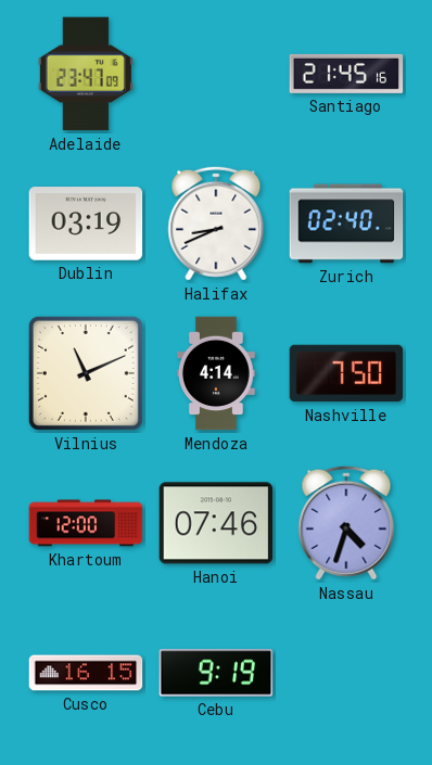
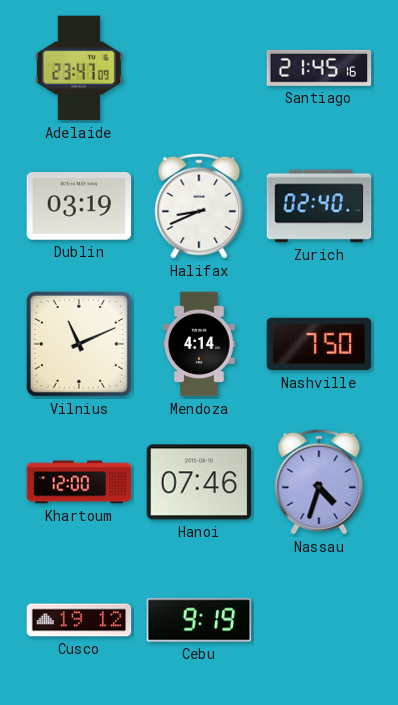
Cusco: 16:15 -> 19:12 (79, 620)
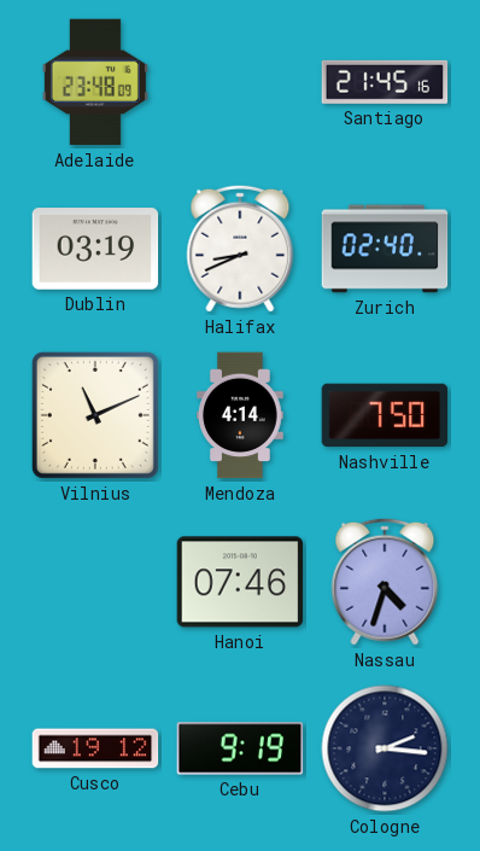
Adelaide: 23:47 -> 23:48 (95, 82)
Khartoum: 12:00 -> none (79, 482)
Cologne: none -> 2:16 (385, 748)
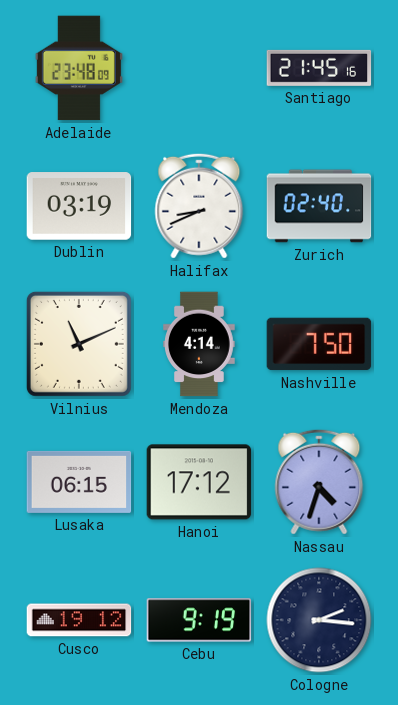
Lusaka: none -> 06:15 (79, 482)
Hanoi: 07:46 -> 17:12 (199, 482)
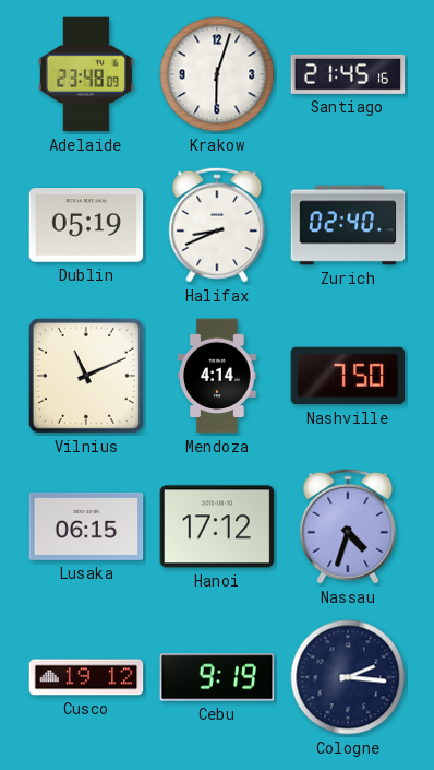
Krakow: none -> 6:03 (217, 74)
Dublin: 03:19 -> 05:19 (86, 225)
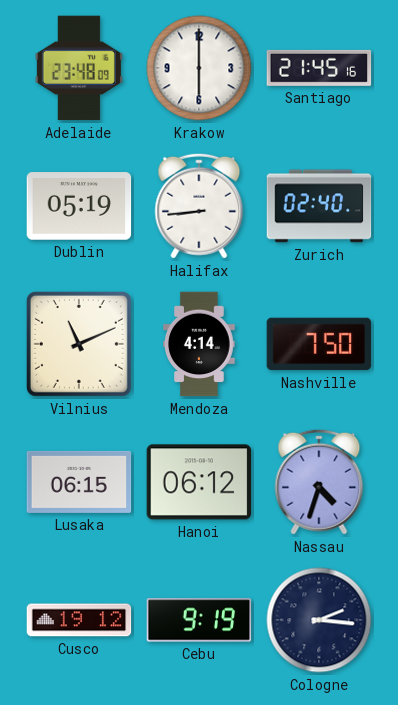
Krakow: 6:03 -> 6:00 (199, 68)
Halifax: 8:41 -> 8:44 (199, 206)
Hanoi: 17:12 -> 06:12 (199, 482)
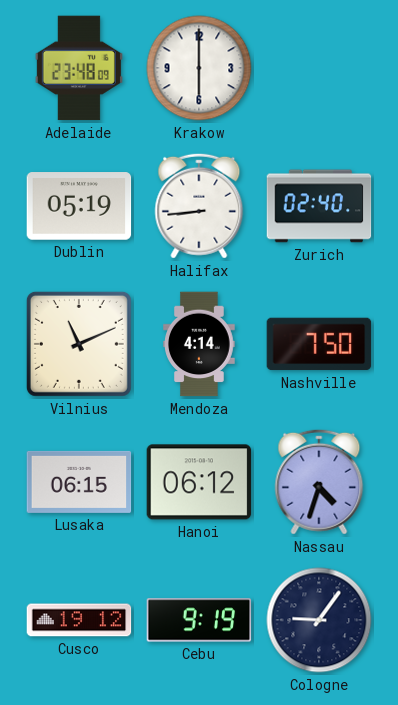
Santiago: 21:45 -> none (319, 68)
Cologne: 2:16 -> 9:06 (319, 620)
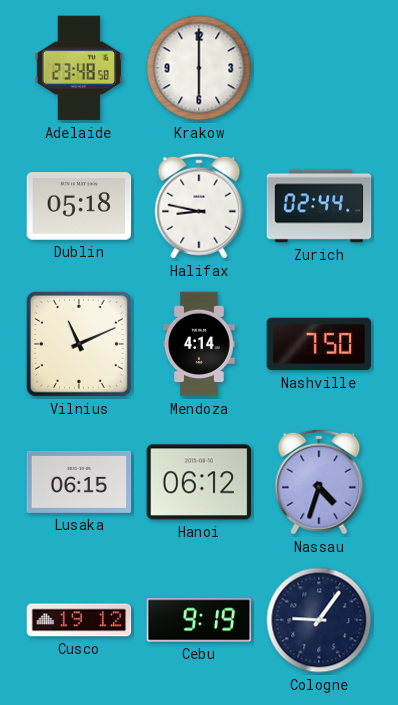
Adelaide: 23:48:09 -> 23:48:58 (79, 68)
Dublin: 05:19 -> 05:18 (79, 206)
Halifax: 8:44 -> 8:47 (199, 206)
Zurich: 02:40 -> 02:44 (319, 206)
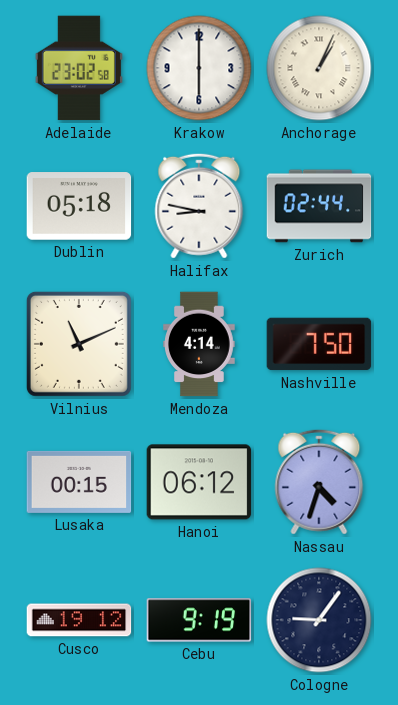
Adelaide: 23:48 -> 23:02 (79, 68)
Anchorage: none -> 1:04 (319, 68)
Lusaka: 06:15 -> 00:15 (79, 482)
